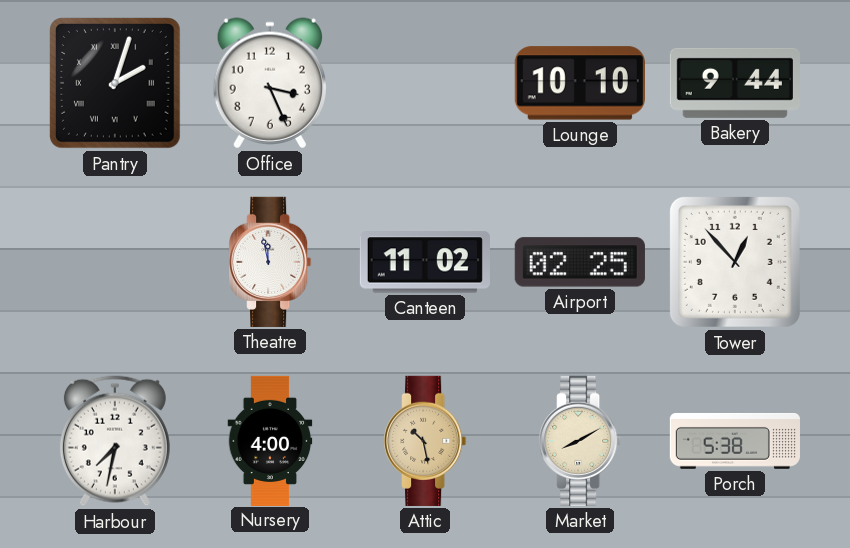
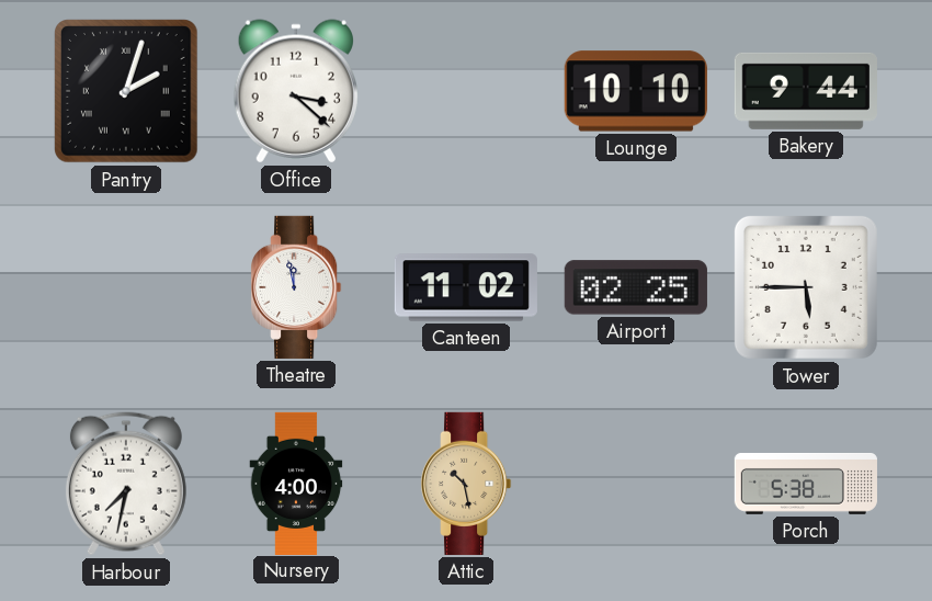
Office: 3:26 -> 3:22 (295, 91)
Tower: 12:53 -> 5:45 (806, 287)
Market: 8:10 -> none (580, 441)
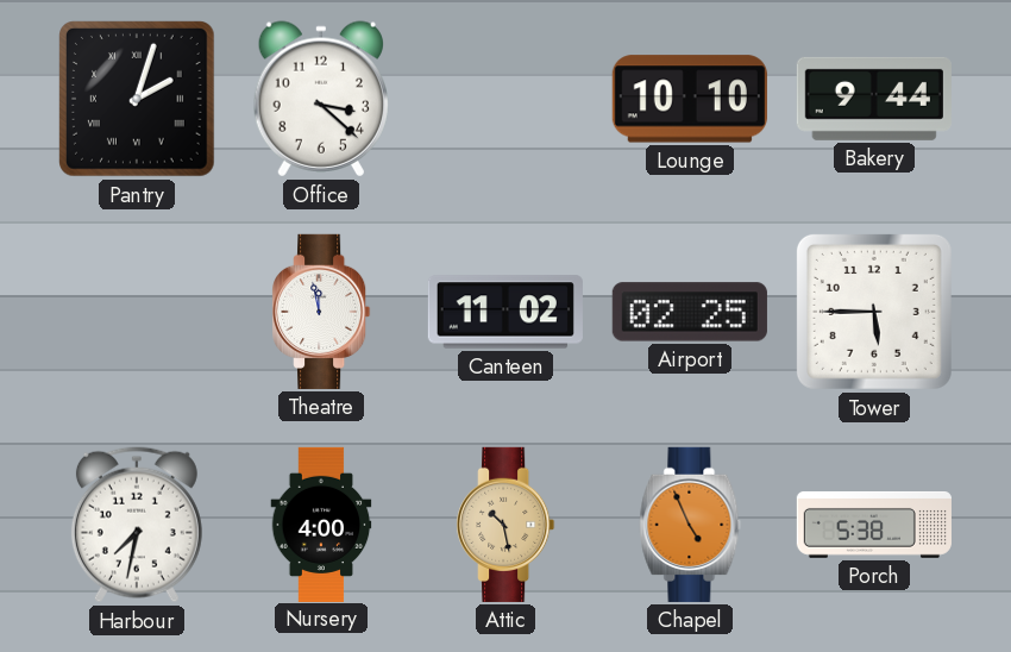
Chapel: none -> 4:56 (690, 525)
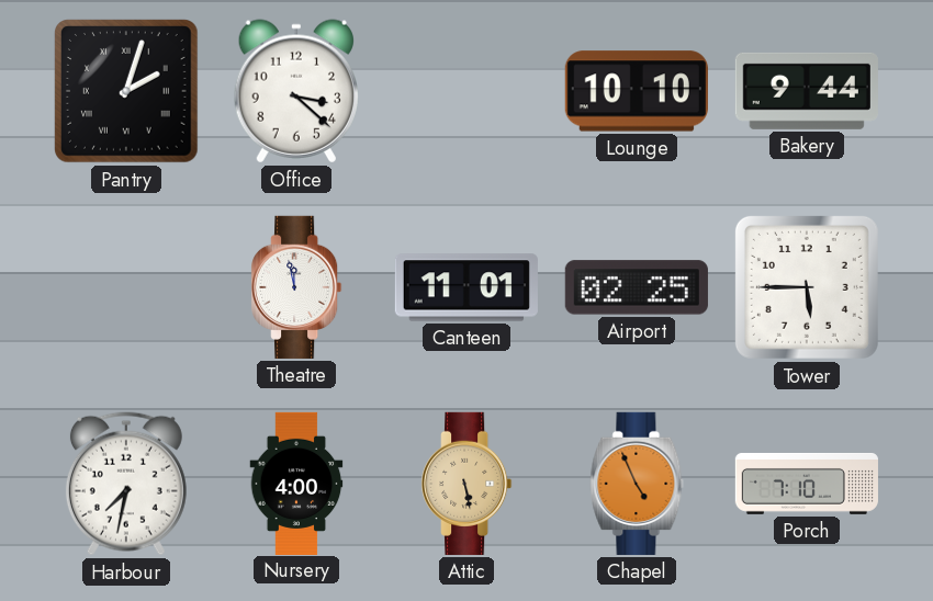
Canteen: 11:02 -> 11:01 (466, 287)
Attic: 10:28 -> 5:28 (466, 484)
Porch: 5:38 -> 7:10 (807, 484)
